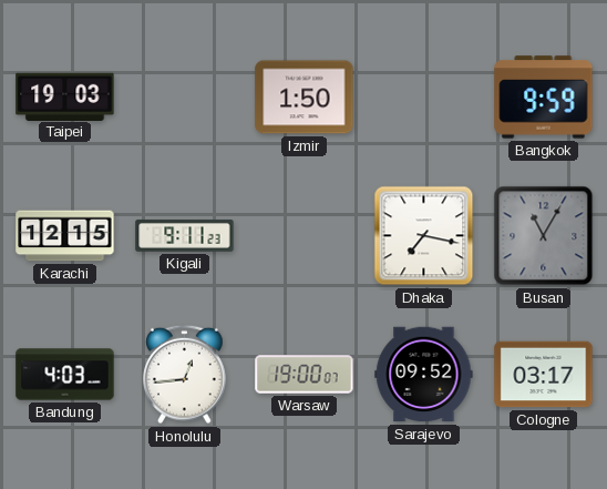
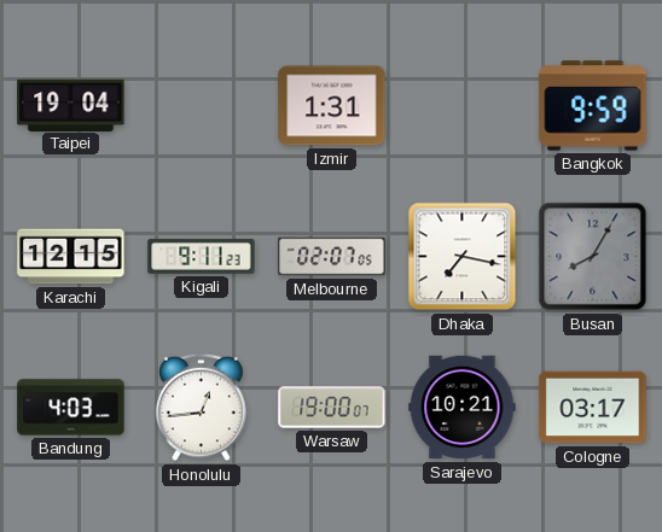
Taipei: 19:03 -> 19:04 (71, 105)
Izmir: 1:50 -> 1:31 (332, 106)
Melbourne: none -> 02:07 (332, 257)
Busan: 11:05 -> 8:05 (593, 257)
Sarajevo: 09:52 -> 10:21 (463, 408)
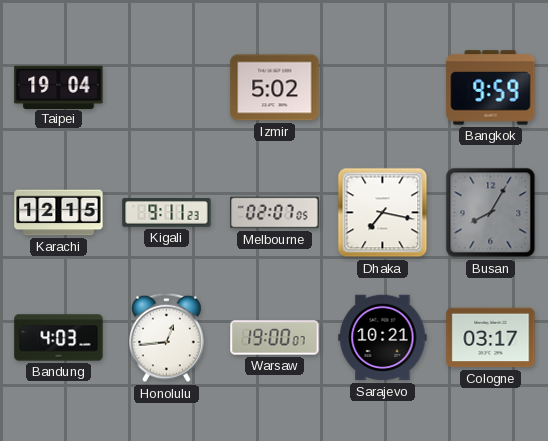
Izmir: 1:31 -> 5:02 (275, 88)
